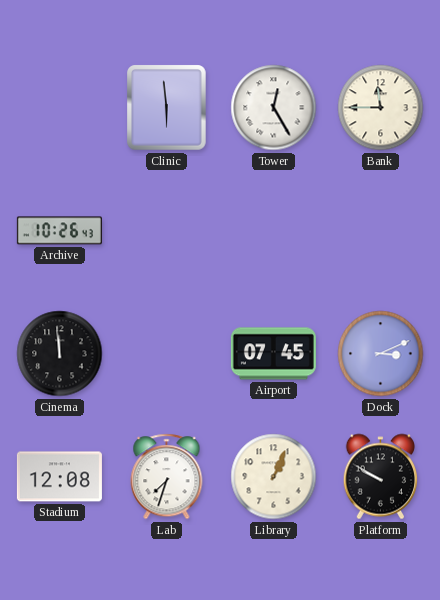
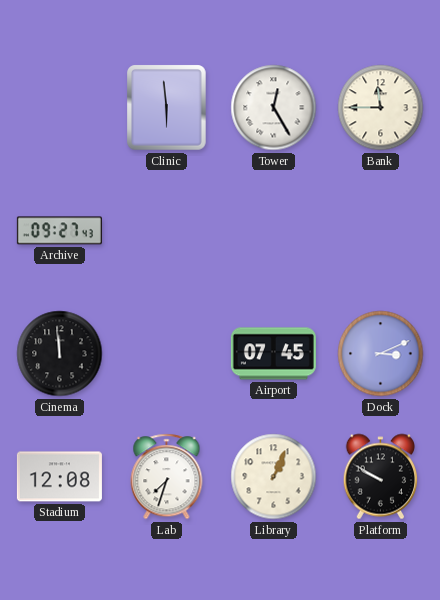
Archive: 10:26 -> 09:27 (59, 231)
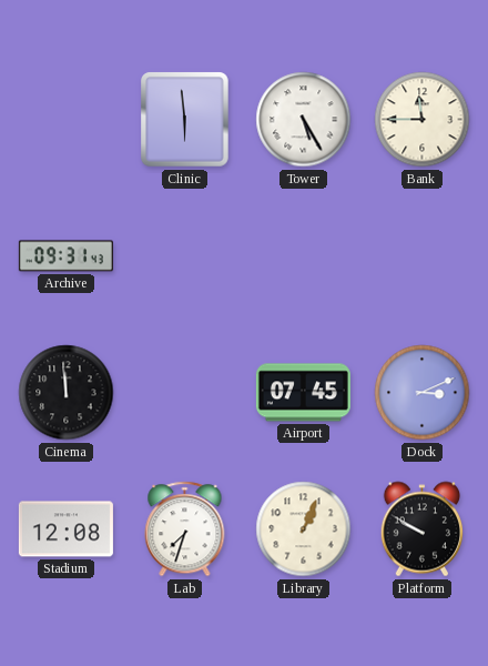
Tower: 12:25 -> 5:25 (304, 120)
Archive: 09:27 -> 09:31 (65, 256)
